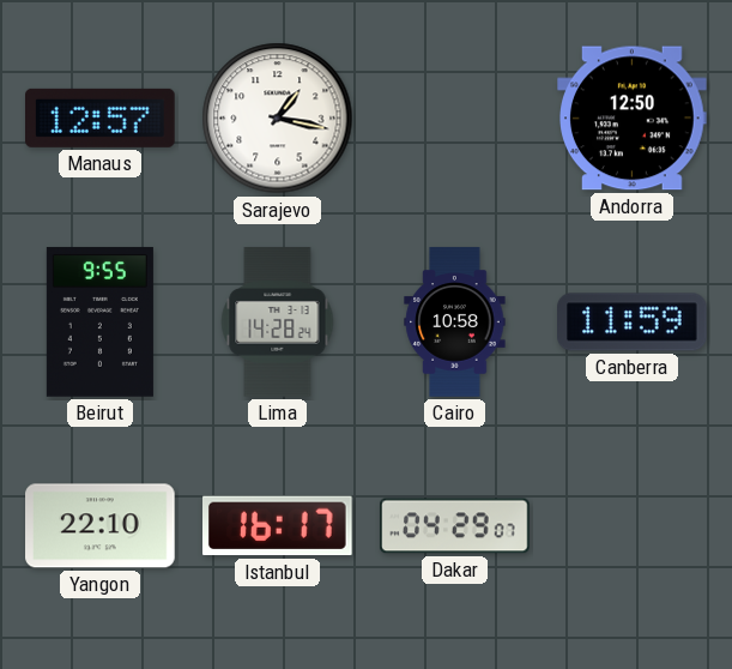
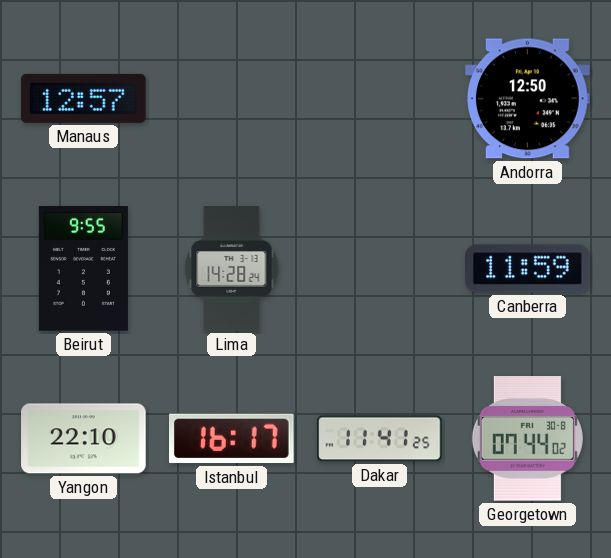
Sarajevo: 1:17 -> none (278, 119)
Cairo: 10:58 -> none (455, 323)
Dakar: 04:29 -> 11:41 (380, 439)
Georgetown: none -> 07:44 (527, 439)
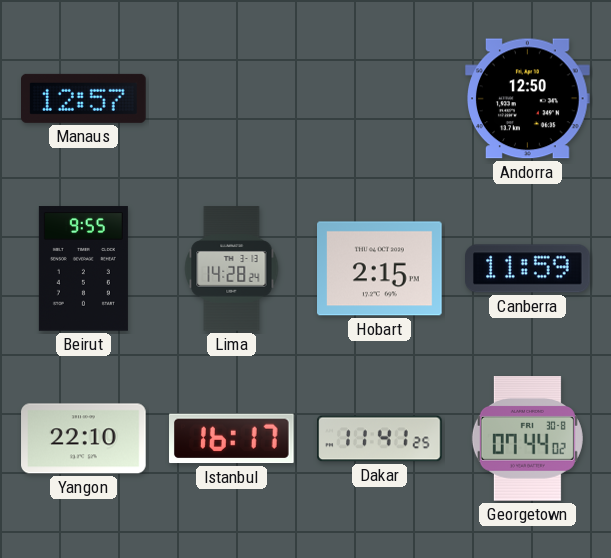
Hobart: none -> 2:15 (380, 269)
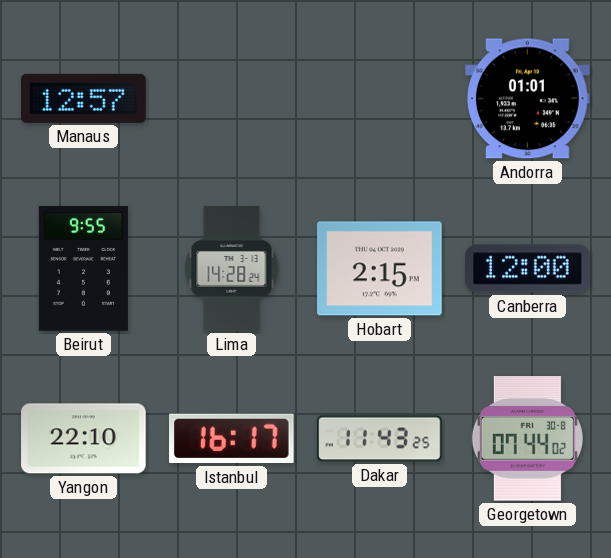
Andorra: 12:50 -> 01:01 (528, 99)
Canberra: 11:59 -> 12:00 (528, 269)
Dakar: 11:41 -> 11:43 (380, 439)
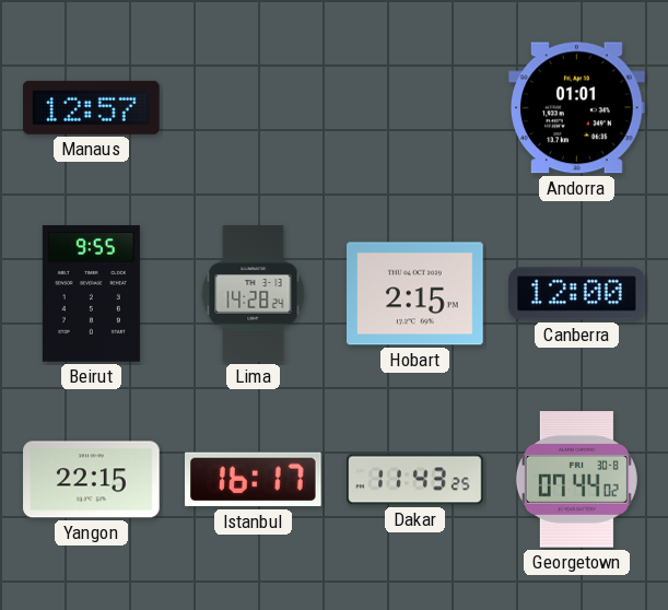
Yangon: 22:10 -> 22:15 (92, 480)
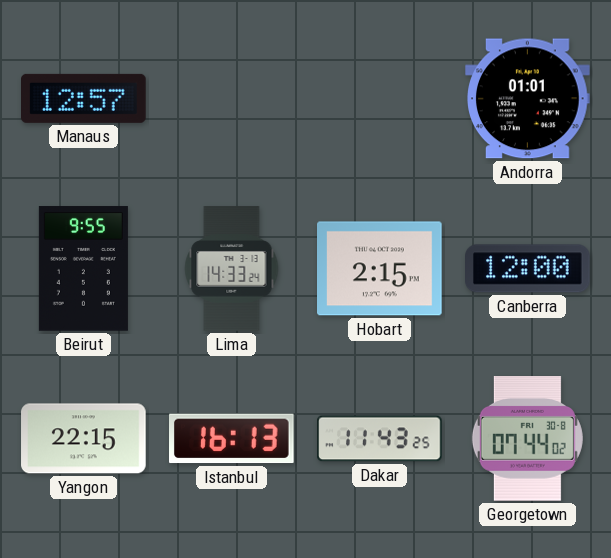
Lima: 14:28 -> 14:33 (232, 269)
Istanbul: 16:17 -> 16:13 (232, 439)
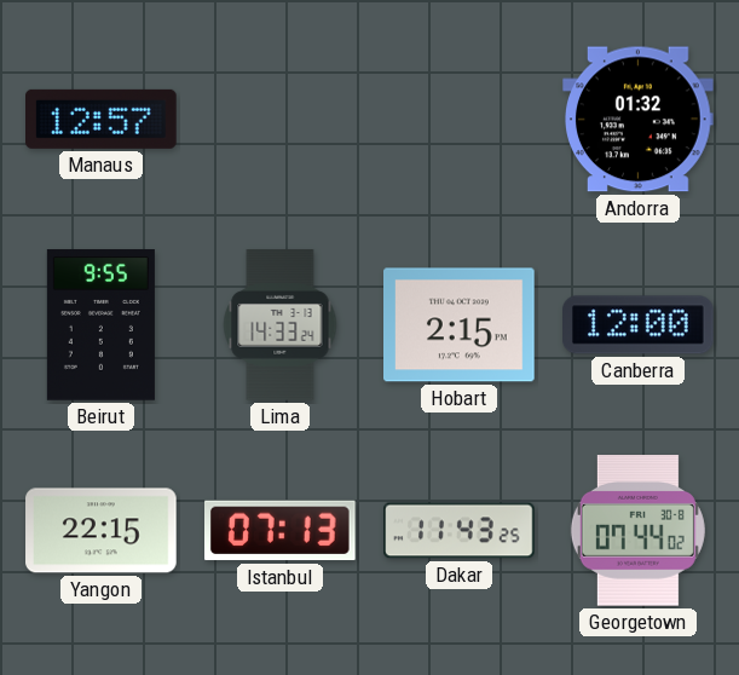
Andorra: 01:01 -> 01:32 (639, 120)
Istanbul: 16:13 -> 07:13 (281, 531)
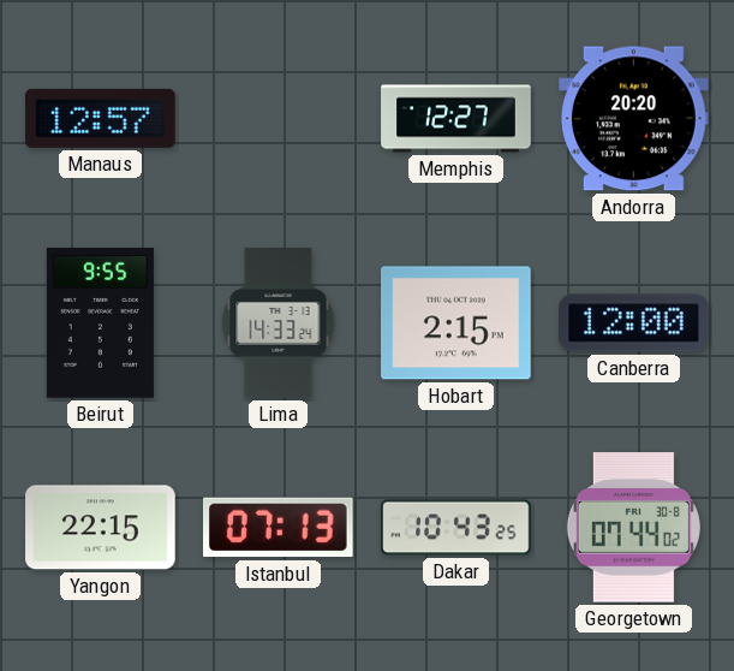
Memphis: none -> 12:27 (456, 119)
Andorra: 01:32 -> 20:20 (634, 119)
Dakar: 11:43 -> 10:43 (456, 528)
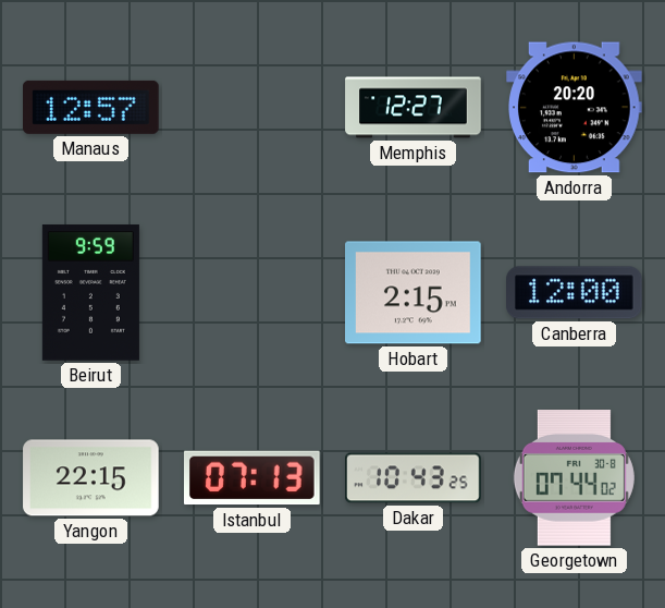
Beirut: 9:55 -> 9:59 (90, 293)
Lima: 14:33 -> none (279, 323)
